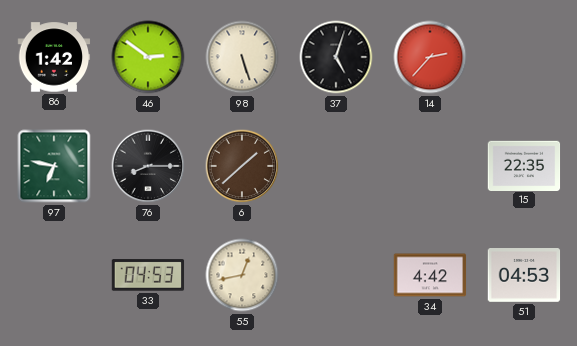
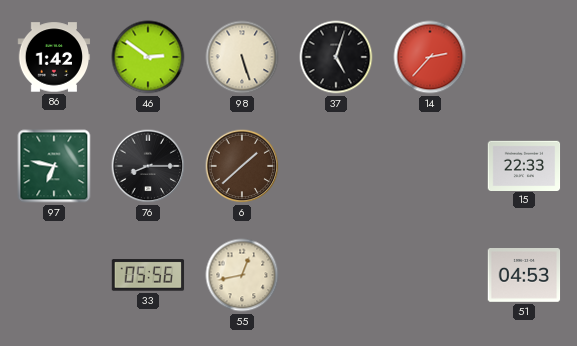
15: 22:35 -> 22:33 (524, 165)
33: 04:53 -> 05:56 (148, 275)
34: 4:42 -> none (430, 275)
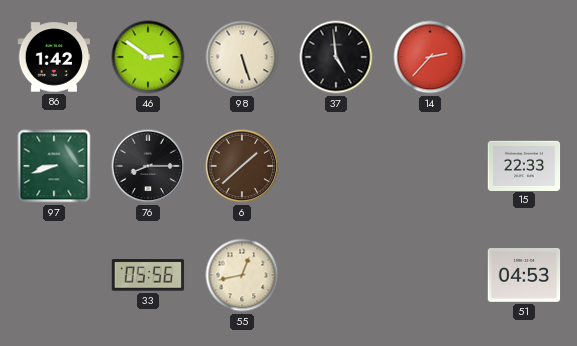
37: 5:03 -> 4:59 (336, 57)
97: 6:47 -> 8:42 (54, 166)
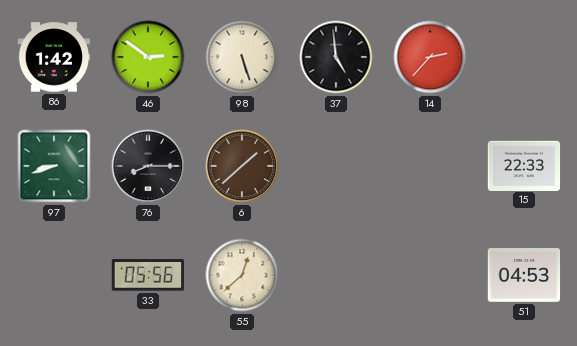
55: 12:43 -> 12:38 (242, 275)
